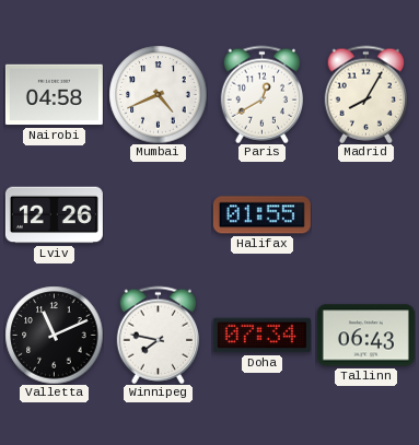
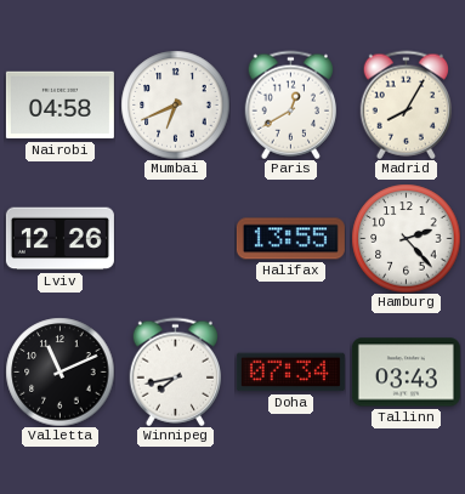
Mumbai: 4:41 -> 6:41 (175, 104)
Halifax: 01:55 -> 13:55 (290, 239)
Hamburg: none -> 2:23 (406, 238)
Winnipeg: 7:47 -> 7:43 (175, 371)
Tallinn: 06:43 -> 03:43 (406, 373)
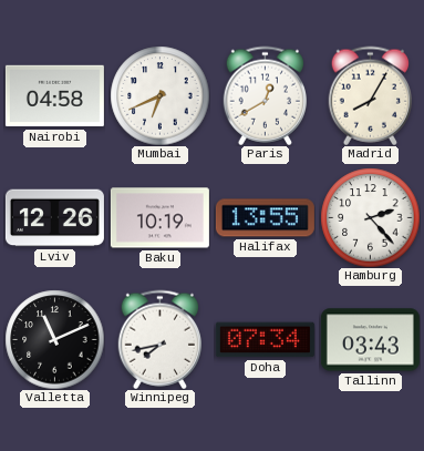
Baku: none -> 10:19 (159, 218)
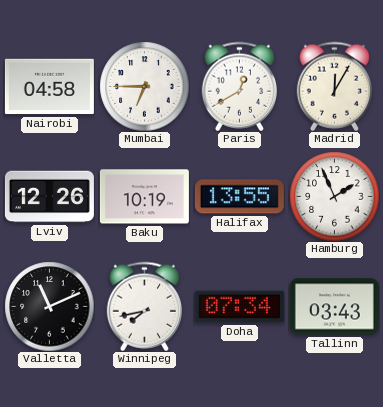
Mumbai: 6:41 -> 6:45 (144, 86)
Madrid: 8:05 -> 12:05 (334, 86)
Hamburg: 2:23 -> 1:56 (334, 196)
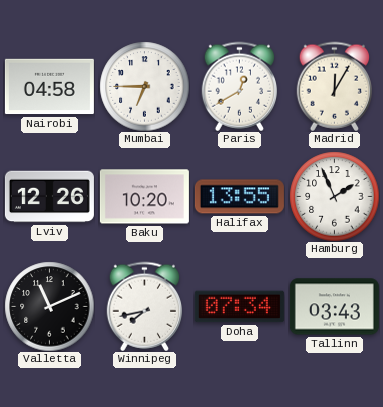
Baku: 10:19 -> 10:20 (144, 197)
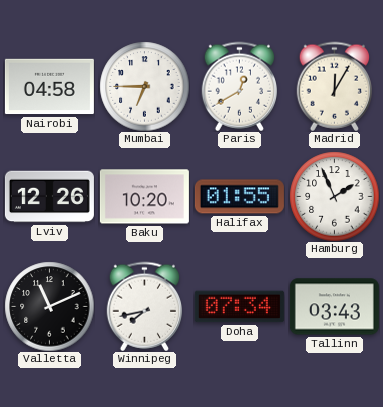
Halifax: 13:55 -> 01:55 (239, 197)
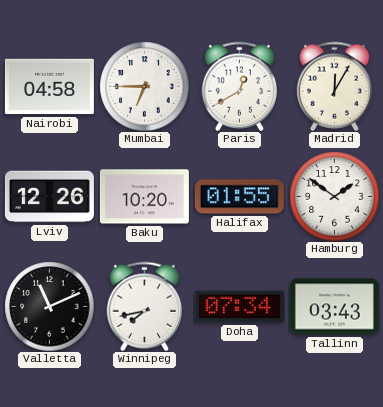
Hamburg: 1:56 -> 1:51 (334, 196)
